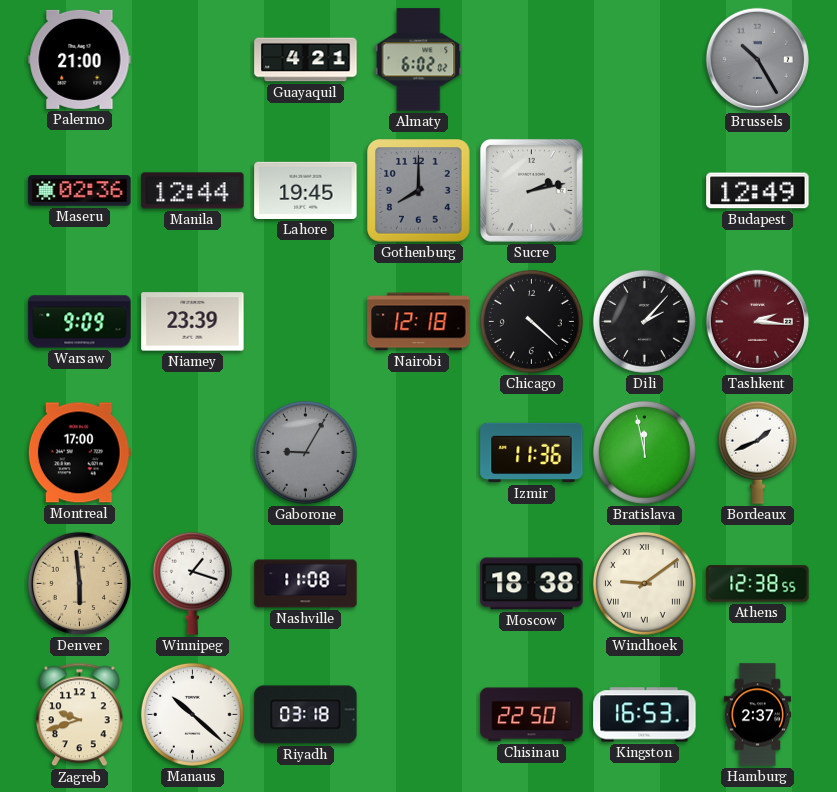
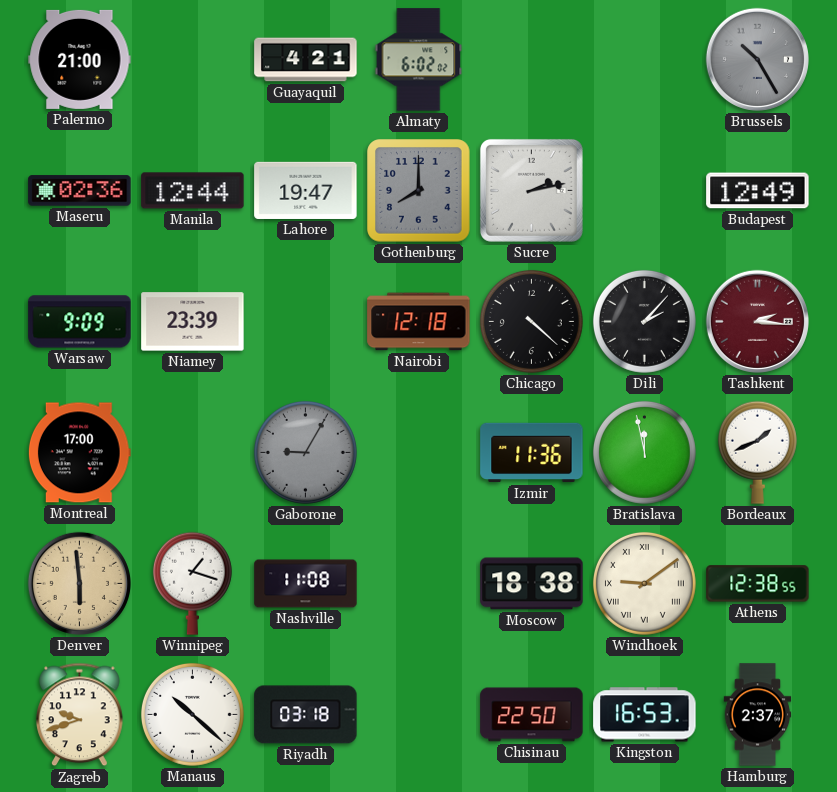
Lahore: 19:45 -> 19:47 (306, 190)
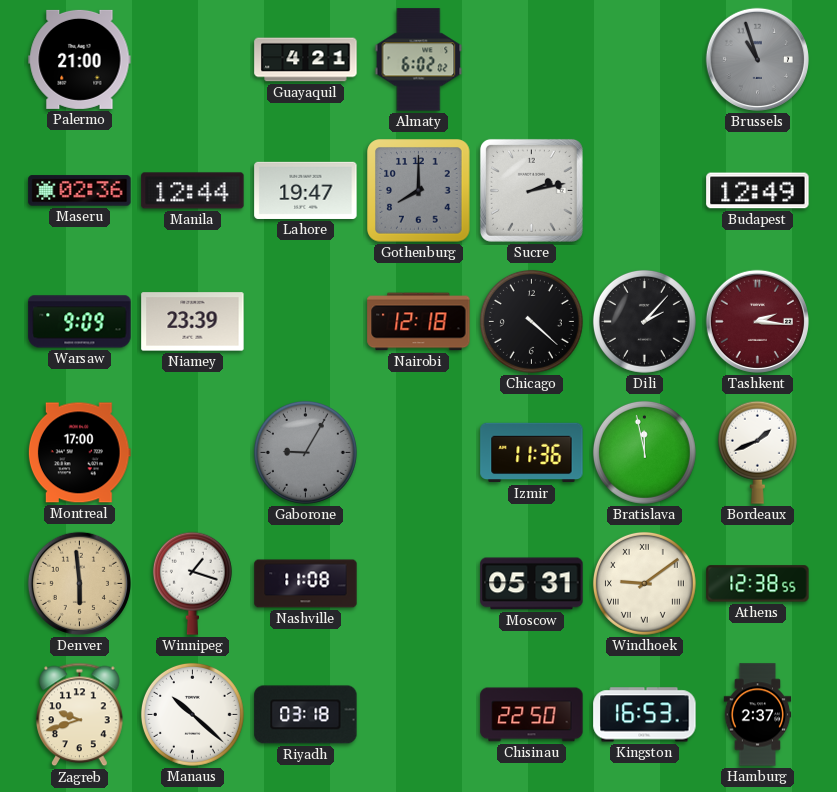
Brussels: 10:25 -> 10:57 (757, 59)
Moscow: 18:38 -> 05:31 (532, 584)
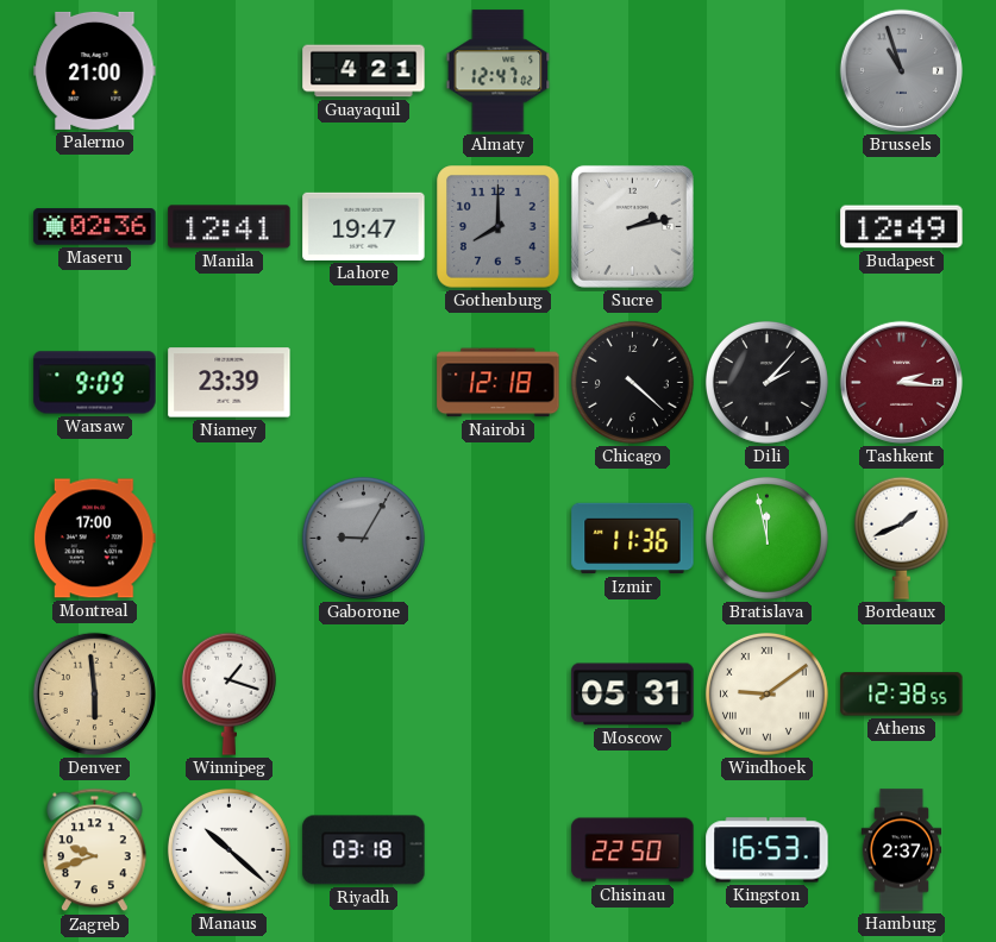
Almaty: 6:02 -> 12:47 (499, 71)
Manila: 12:44 -> 12:41 (230, 227)
Nashville: 11:08 -> none (306, 584)
